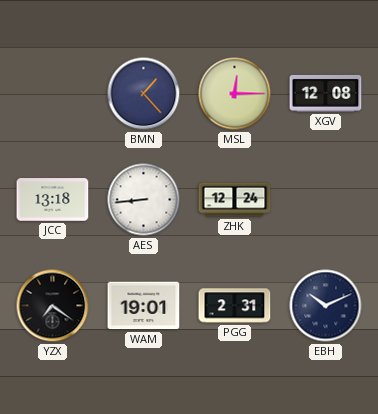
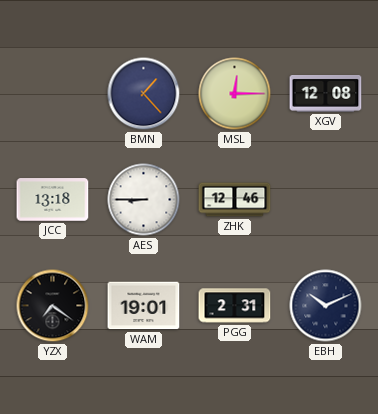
AES: 8:44 -> 8:45 (144, 200)
ZHK: 12:24 -> 12:46 (235, 200)
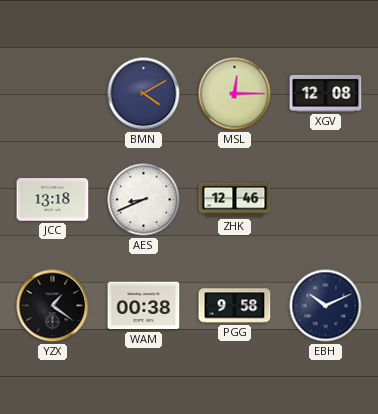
BMN: 1:23 -> 4:10 (144, 94)
AES: 8:45 -> 8:41 (144, 200)
YZX: 7:21 -> 1:21 (53, 306)
WAM: 19:01 -> 00:38 (144, 306)
PGG: 2:31 -> 9:58 (235, 306)
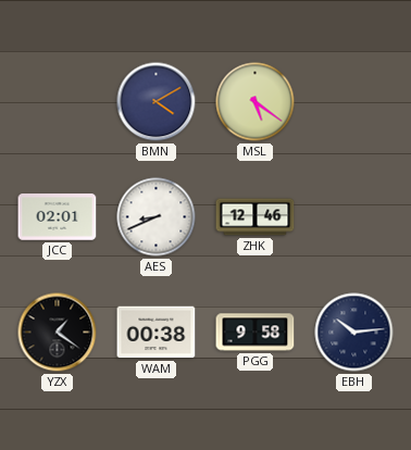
MSL: 12:15 -> 5:21 (256, 102)
XGV: 12:08 -> none (326, 94)
JCC: 13:18 -> 02:01 (58, 217)
EBH: 10:11 -> 10:14 (354, 333)
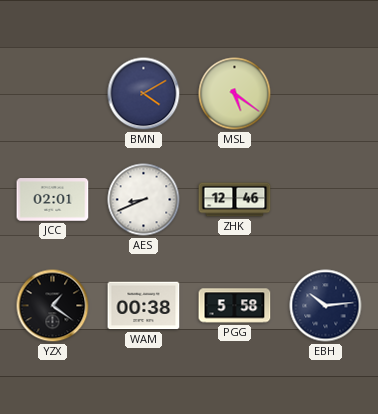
PGG: 9:58 -> 5:58 (235, 306)
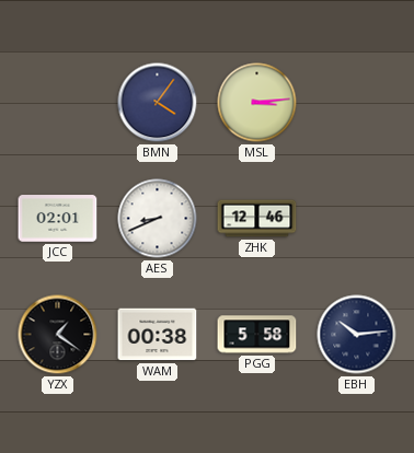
BMN: 4:10 -> 4:06 (158, 103)
MSL: 5:21 -> 3:14 (257, 103)
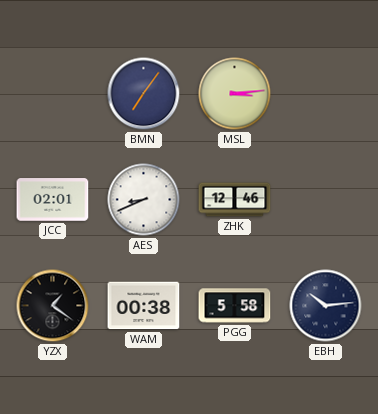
BMN: 4:06 -> 7:06 (144, 94)
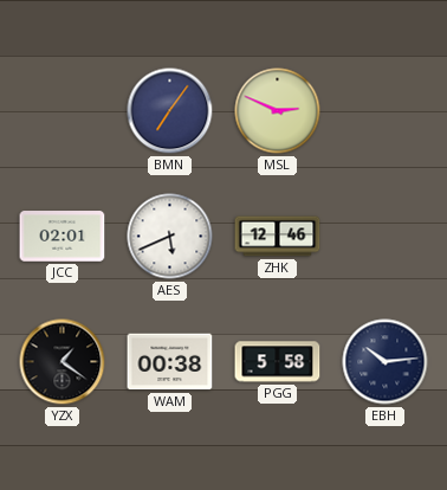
MSL: 3:14 -> 2:49 (278, 111)
AES: 8:41 -> 5:41 (170, 237)
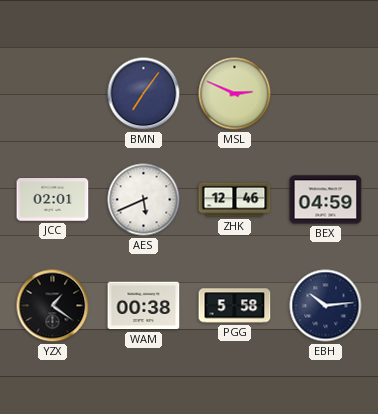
BEX: none -> 04:59 (326, 200)
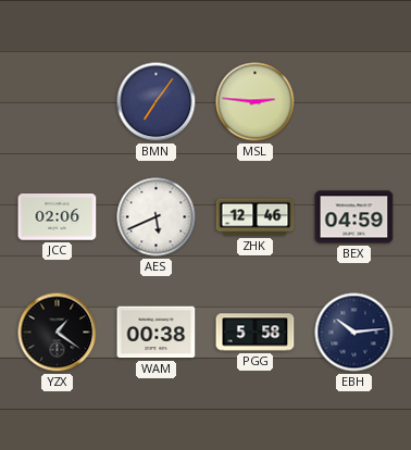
MSL: 2:49 -> 2:46 (256, 102)
JCC: 02:01 -> 02:06 (58, 217)
